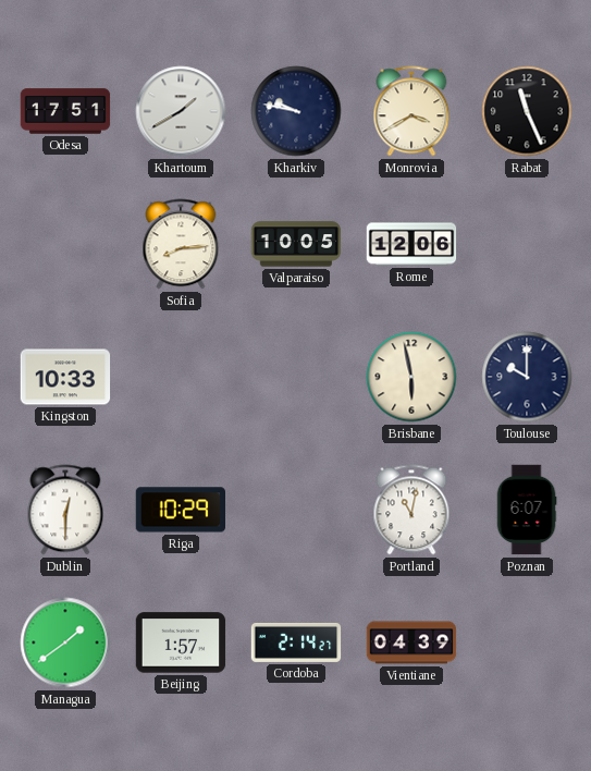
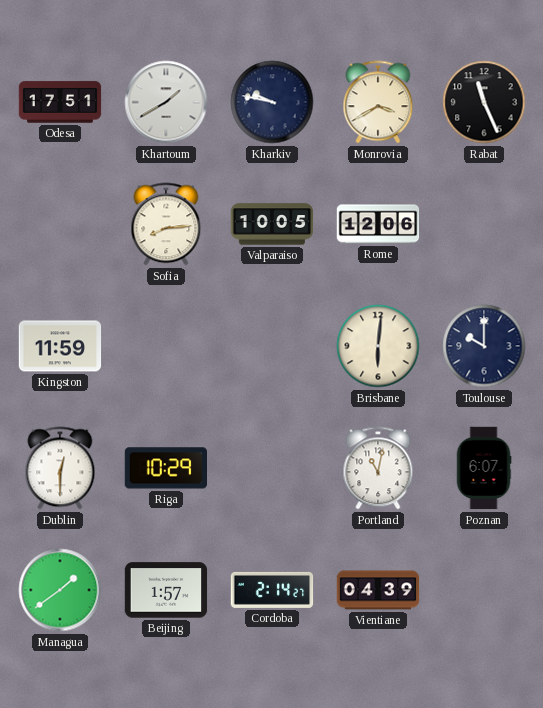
Kingston: 10:33 -> 11:59 (60, 346)
Brisbane: 5:58 -> 6:01 (378, 346)
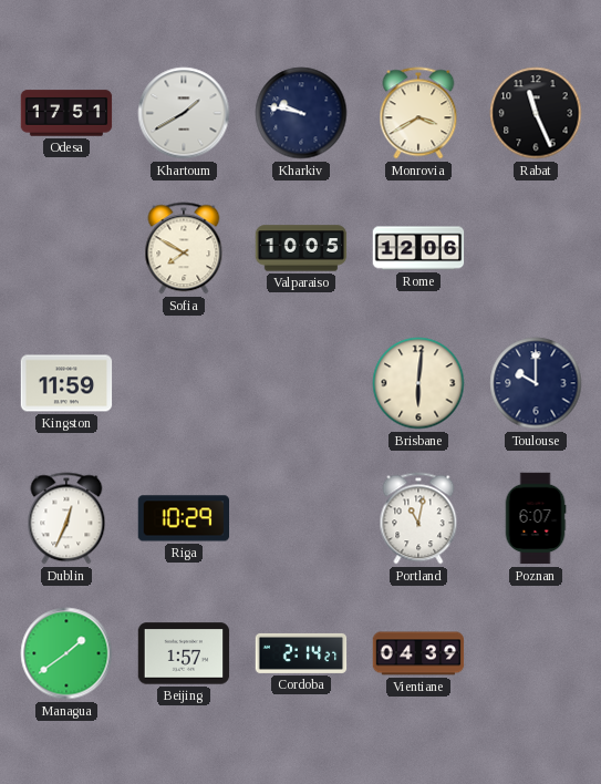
Sofia: 8:14 -> 7:50 (184, 248)
Dublin: 12:30 -> 12:34 (66, 518)
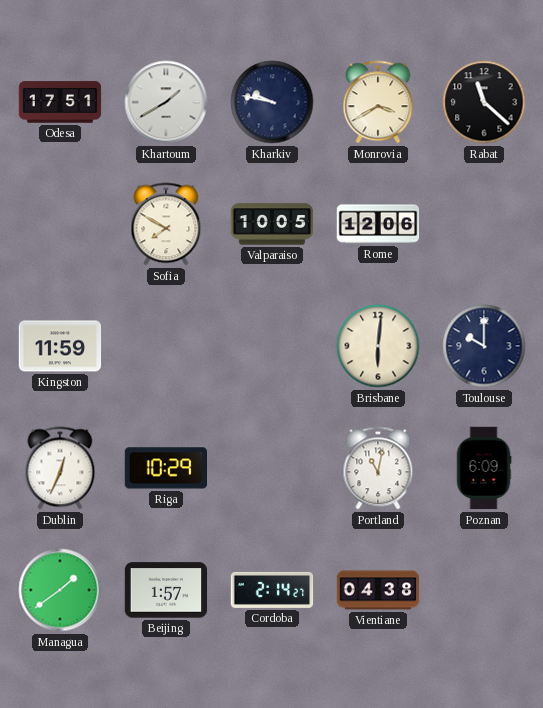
Rabat: 11:26 -> 11:22 (484, 102)
Poznan: 6:07 -> 6:09 (484, 468)
Vientiane: 04:39 -> 04:38 (378, 590)
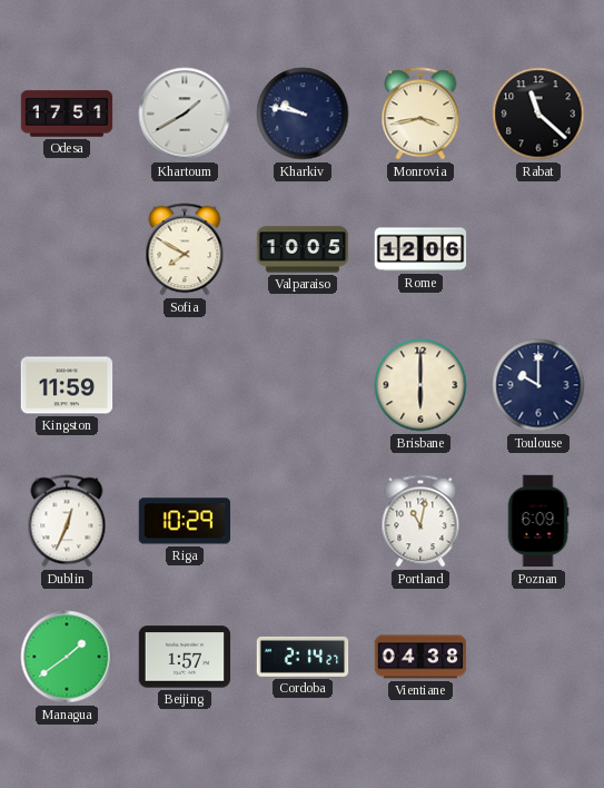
Monrovia: 3:40 -> 3:43 (420, 114)
Brisbane: 6:01 -> 6:00 (420, 385)
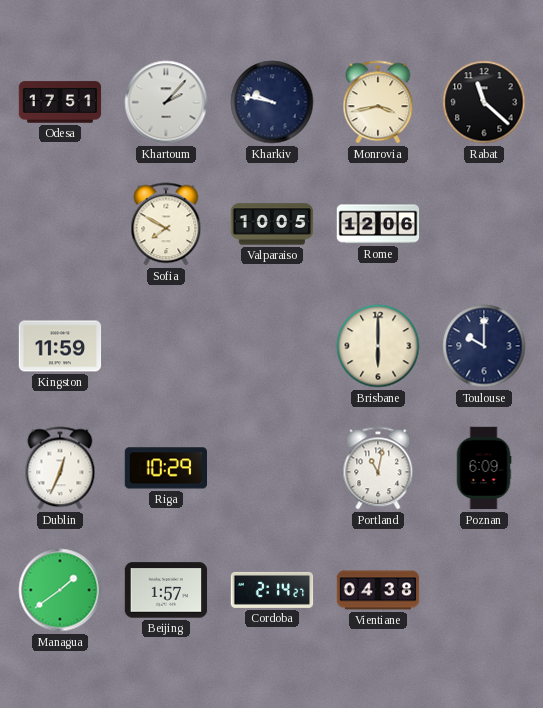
Khartoum: 1:40 -> 2:07 (166, 102)
